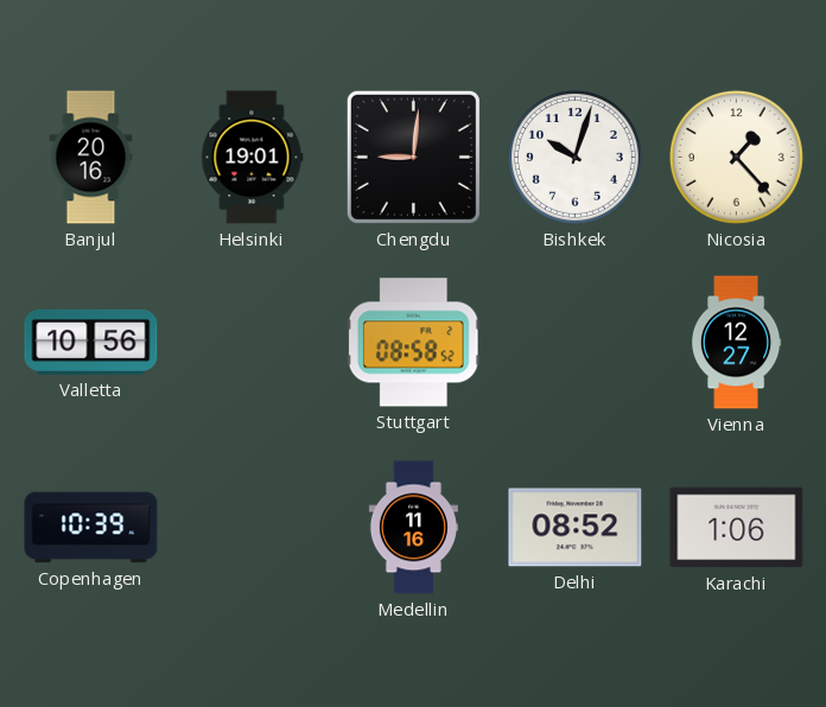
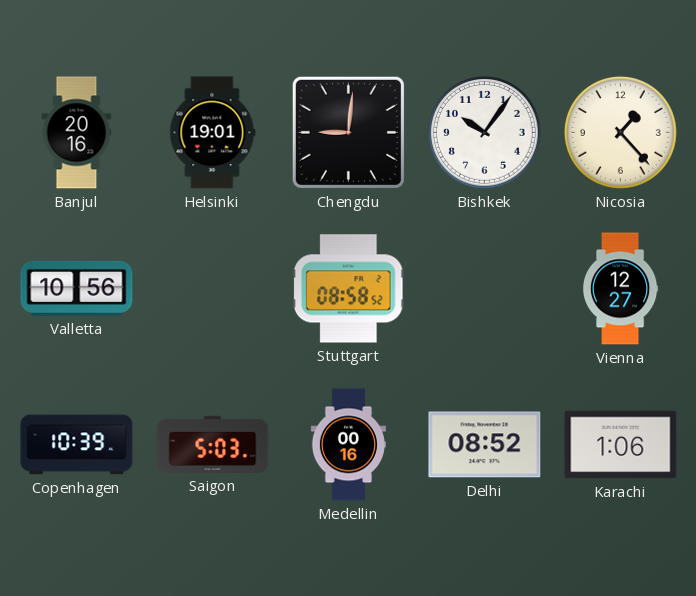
Bishkek: 10:03 -> 10:06 (484, 132)
Saigon: none -> 5:03 (213, 444)
Medellin: 11:16 -> 00:16 (348, 445)
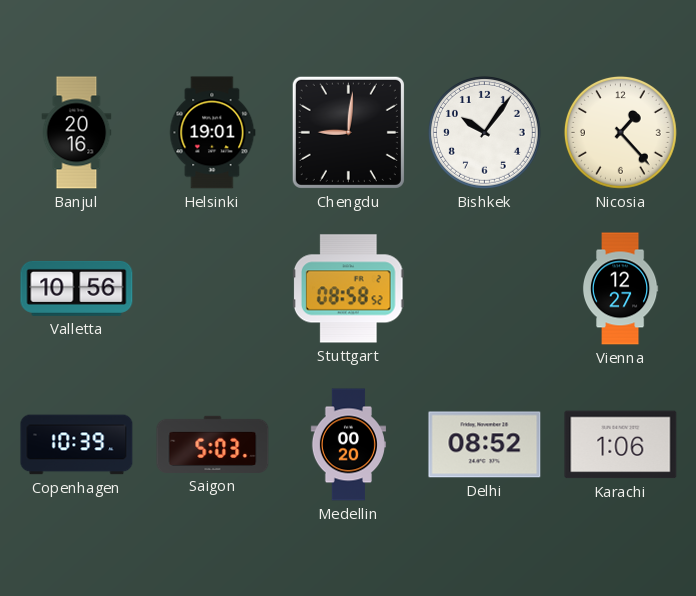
Medellin: 00:16 -> 00:20 (348, 445)
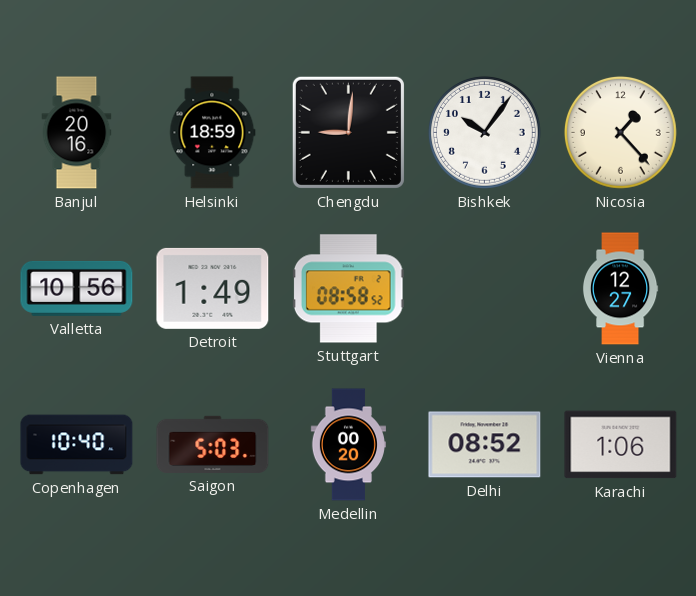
Helsinki: 19:01 -> 18:59 (213, 133)
Detroit: none -> 1:49 (213, 288)
Copenhagen: 10:39 -> 10:40 (77, 445)
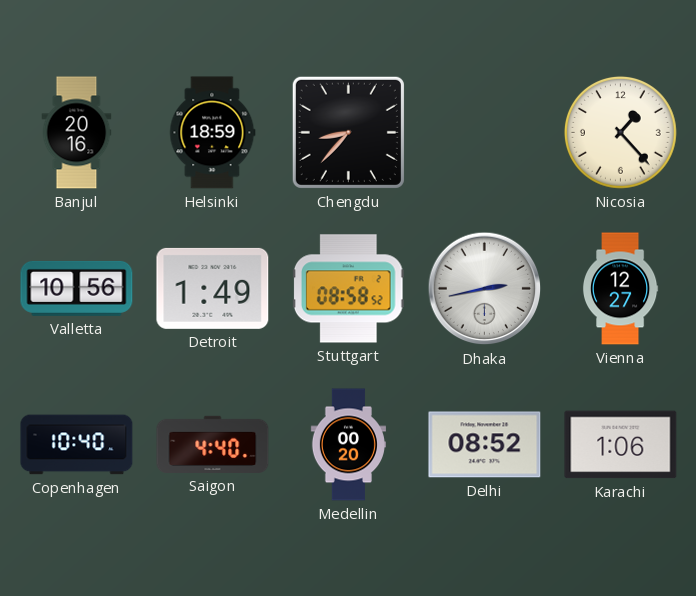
Chengdu: 9:01 -> 8:37 (348, 132)
Bishkek: 10:06 -> none (484, 132)
Dhaka: none -> 2:43 (485, 289)
Saigon: 5:03 -> 4:40 (213, 444)
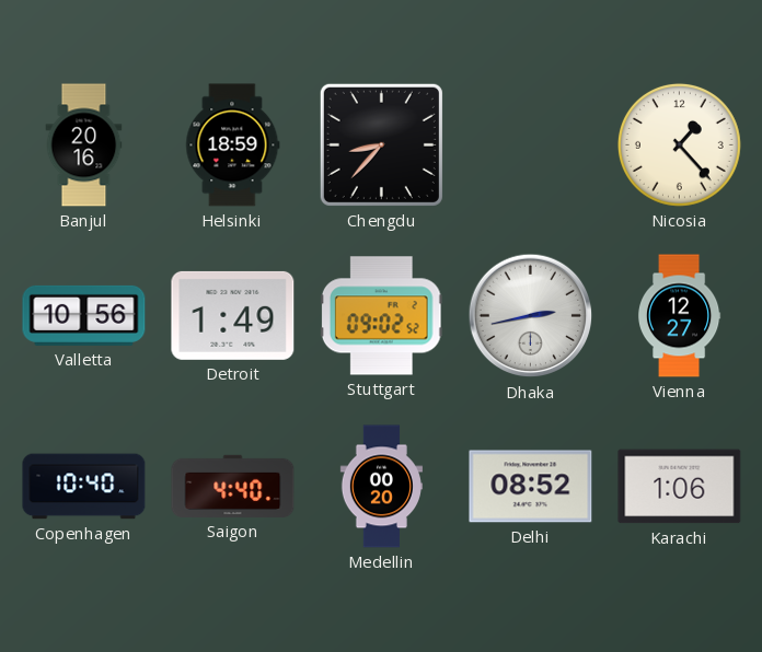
Stuttgart: 08:58 -> 09:02 (381, 316)
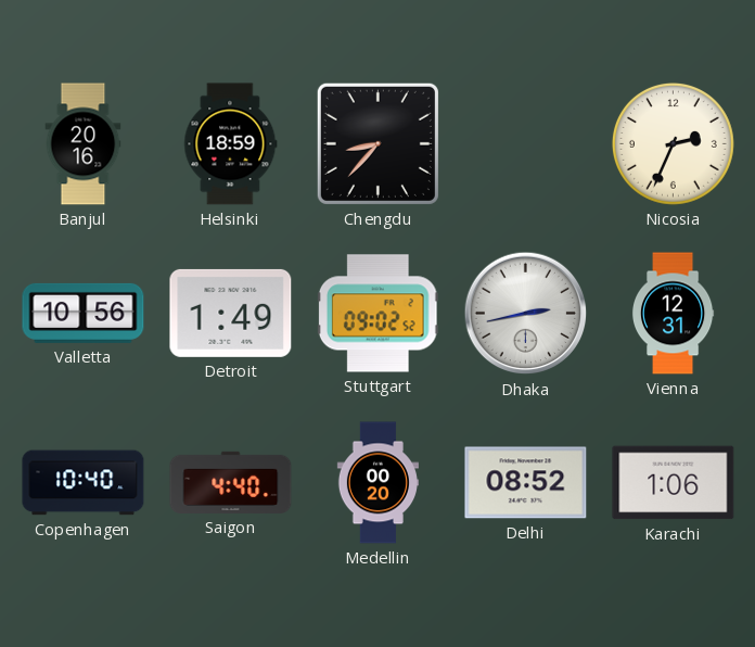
Nicosia: 1:23 -> 2:34 (673, 143)
Vienna: 12:27 -> 12:31 (673, 314)
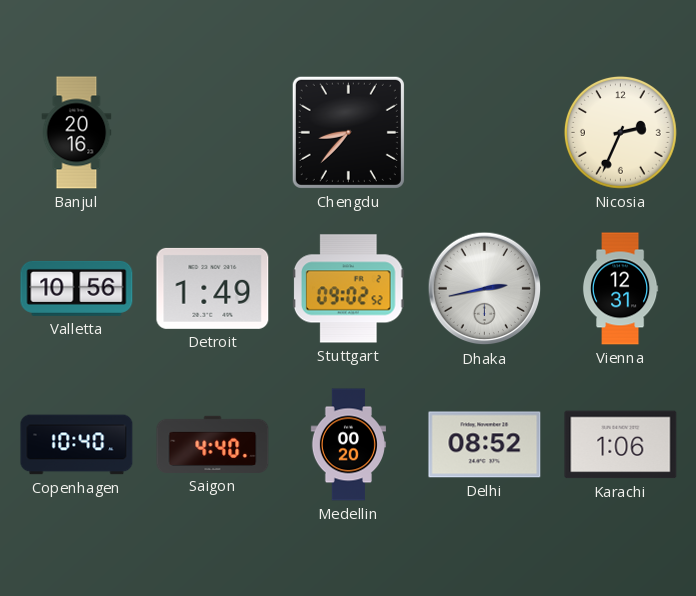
Helsinki: 18:59 -> none (231, 144)
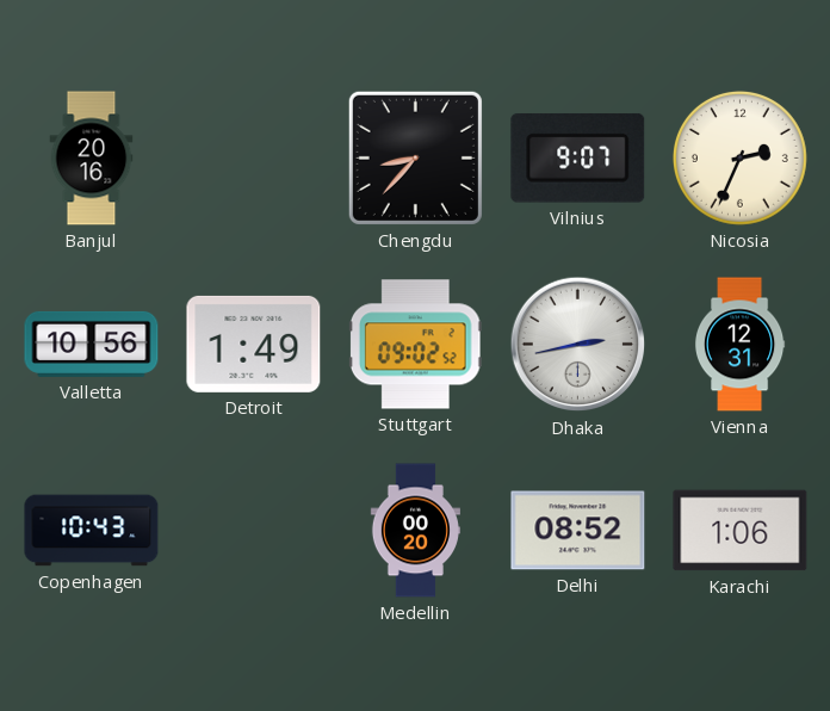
Vilnius: none -> 9:07 (578, 159)
Copenhagen: 10:40 -> 10:43 (92, 531)
Saigon: 4:40 -> none (213, 444)
